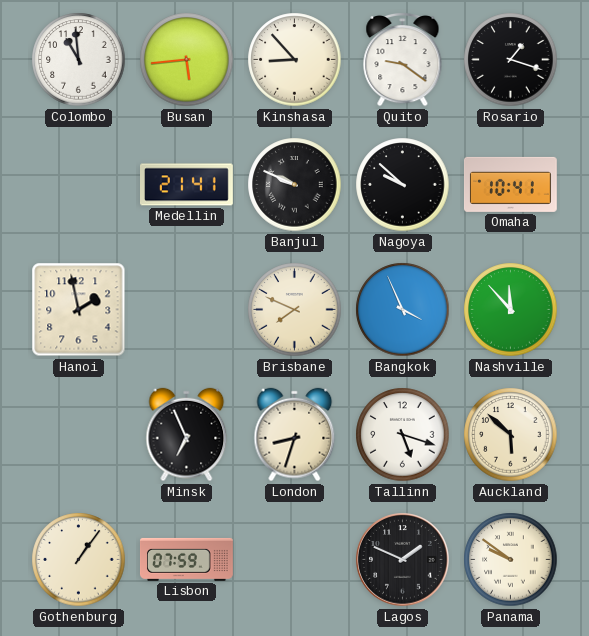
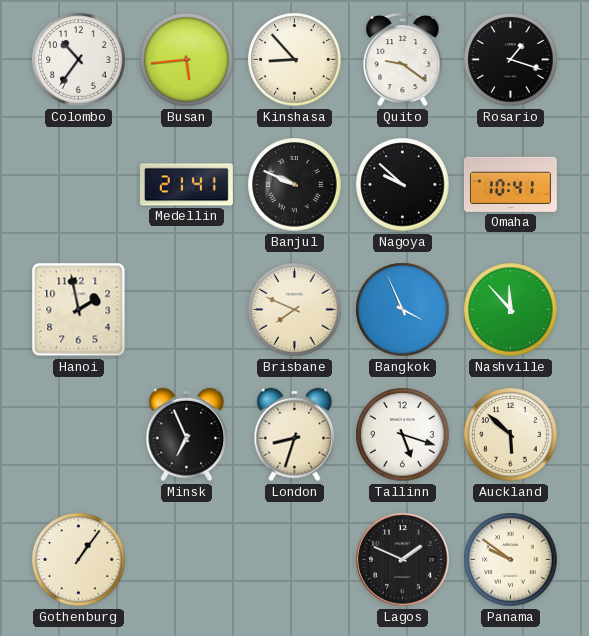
Colombo: 10:59 -> 10:36 (79, 60)
Lisbon: 07:59 -> none (186, 559)
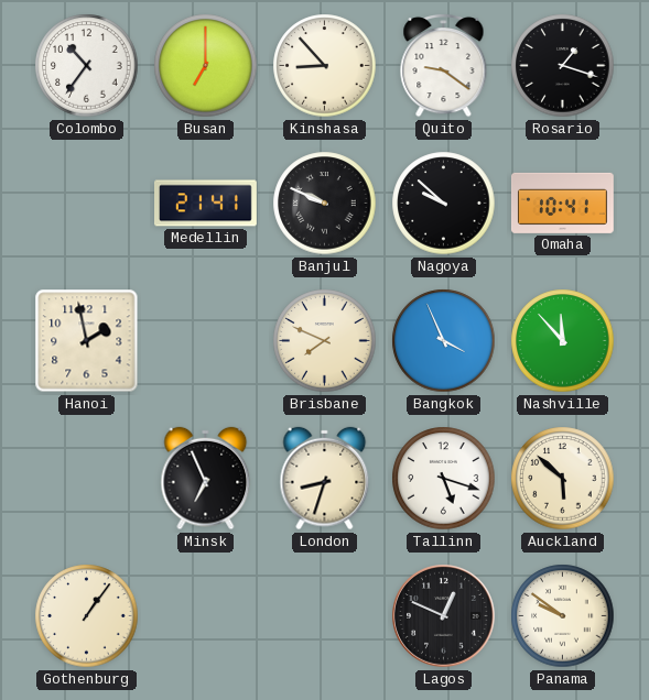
Busan: 5:44 -> 7:00 (206, 66)
Lagos: 1:49 -> 12:49 (444, 616)
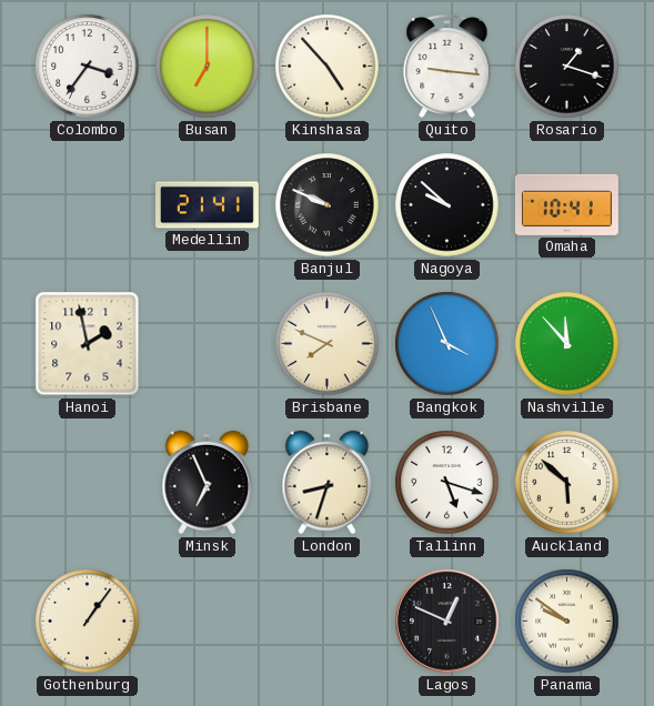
Colombo: 10:36 -> 3:36 (88, 67)
Kinshasa: 8:53 -> 4:53 (328, 67)
Quito: 9:21 -> 9:16 (447, 65)
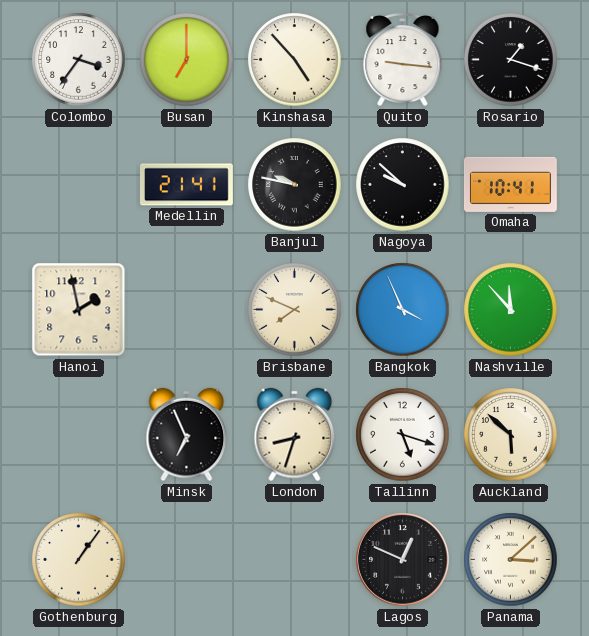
Banjul: 9:49 -> 9:47 (295, 185)
Panama: 9:51 -> 3:08 (511, 560)
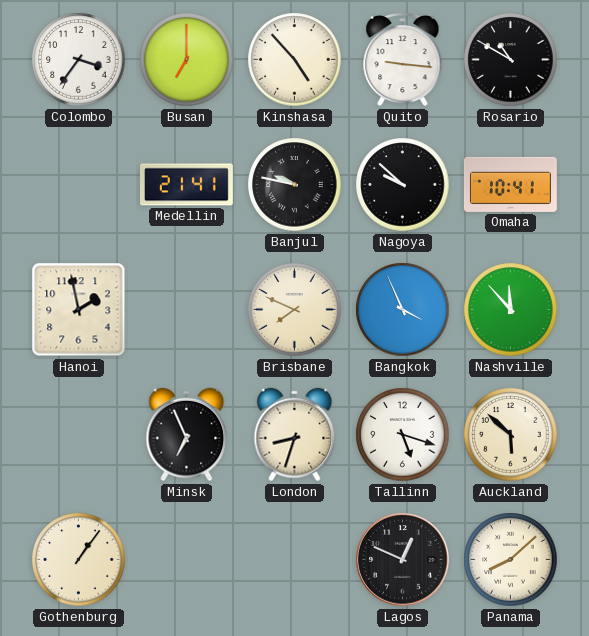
Rosario: 1:18 -> 10:50 (511, 60)
Panama: 3:08 -> 8:08 (511, 560)
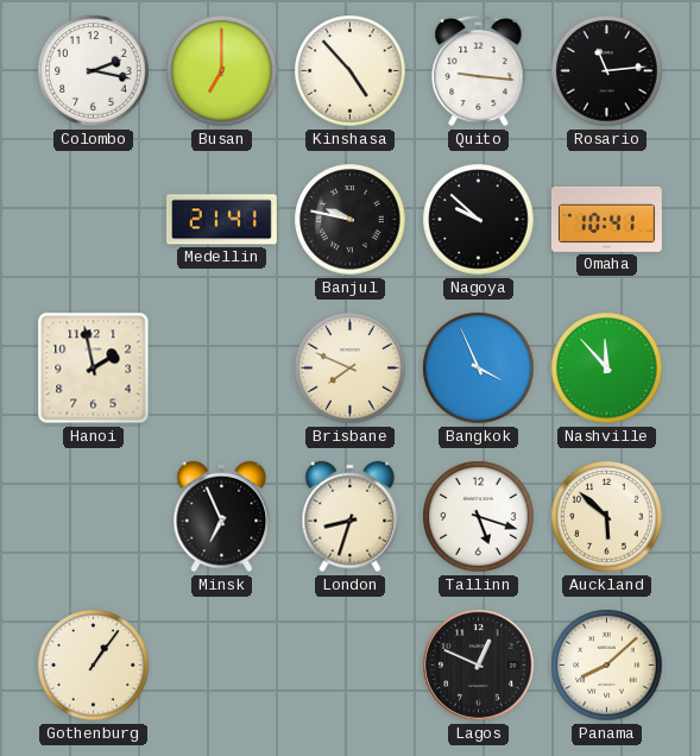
Colombo: 3:36 -> 2:17 (94, 71)
Rosario: 10:50 -> 11:14 (607, 71)
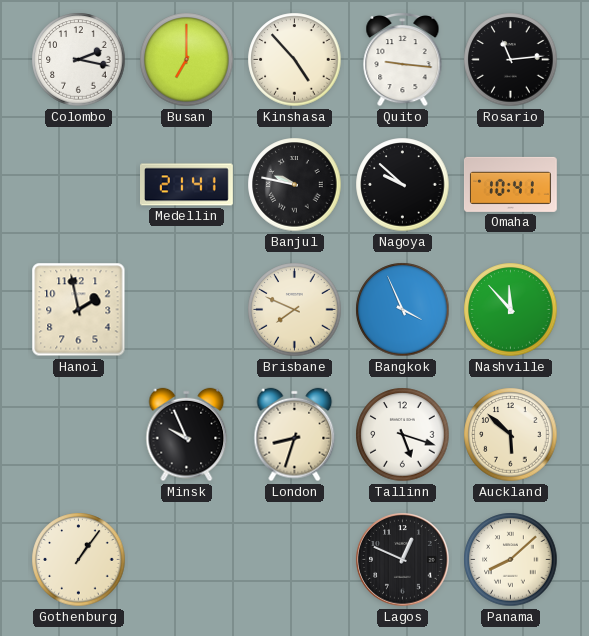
Minsk: 6:56 -> 9:56 (187, 435)
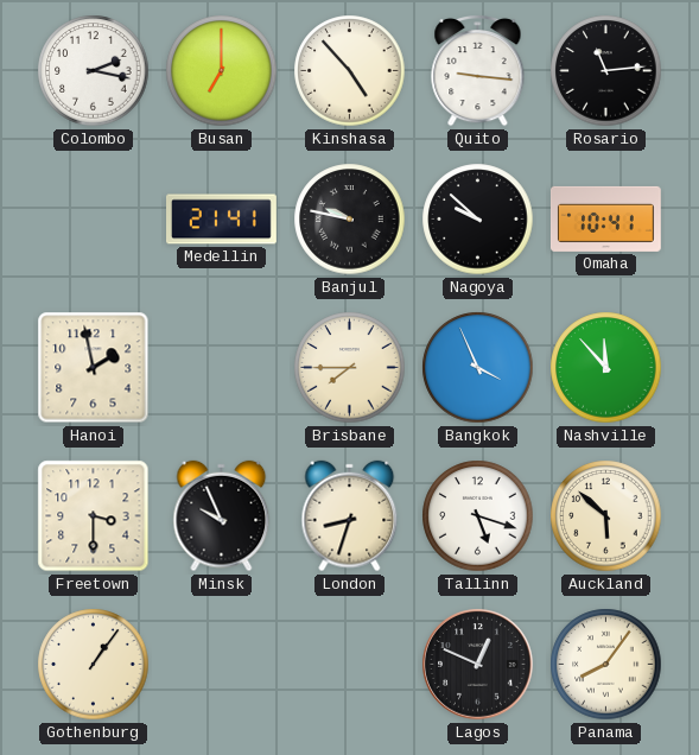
Brisbane: 7:49 -> 7:45 (350, 368)
Freetown: none -> 3:30 (94, 516)
Panama: 8:08 -> 8:06 (606, 665)
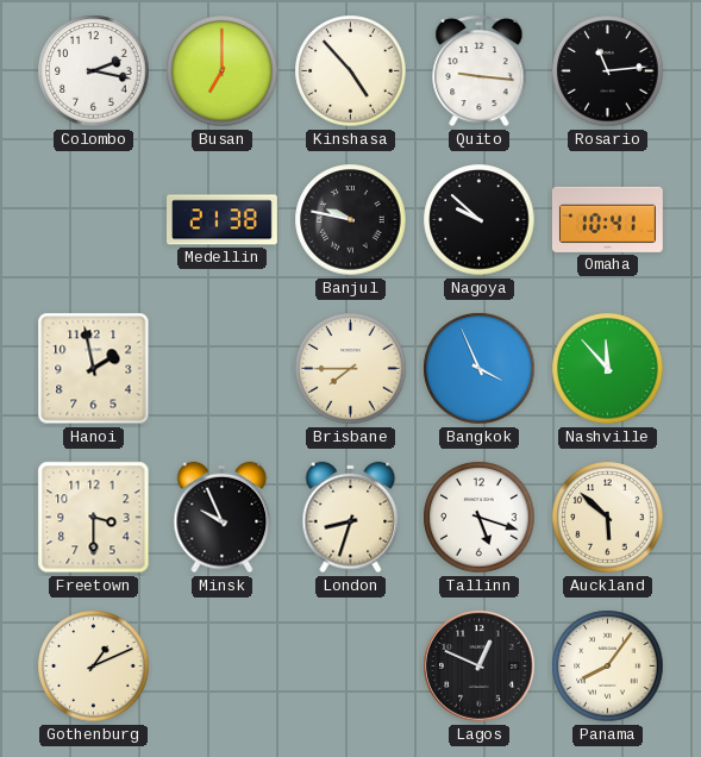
Medellin: 21:41 -> 21:38 (223, 220)
Gothenburg: 1:06 -> 1:11 (94, 667)
